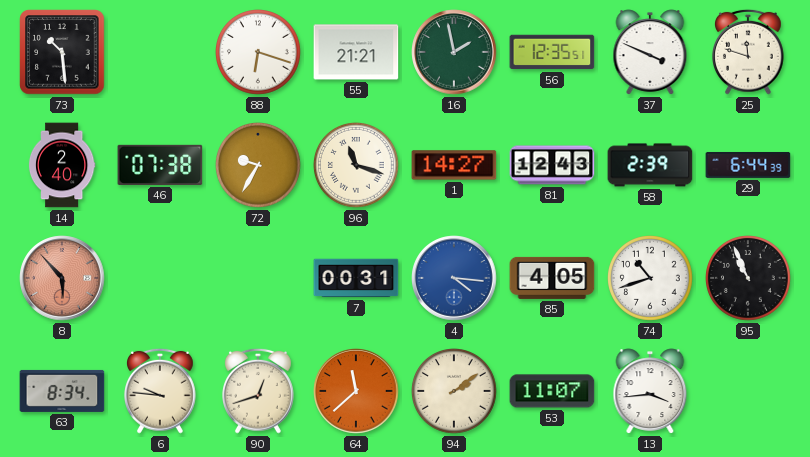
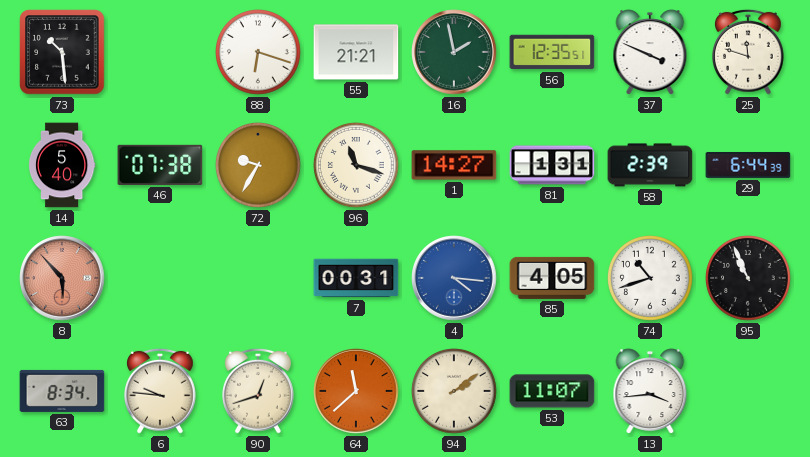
14: 2:40 -> 5:40 (62, 165)
81: 12:43 -> 1:31 (552, 165)
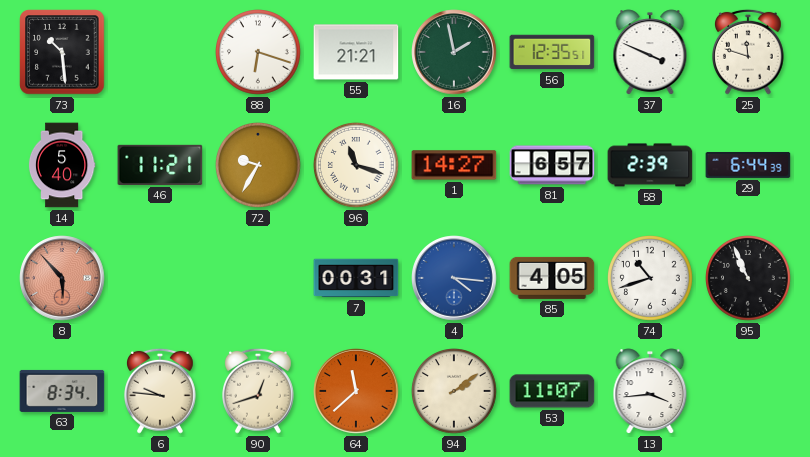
46: 07:38 -> 11:21 (160, 165)
81: 1:31 -> 6:57 (552, 165)
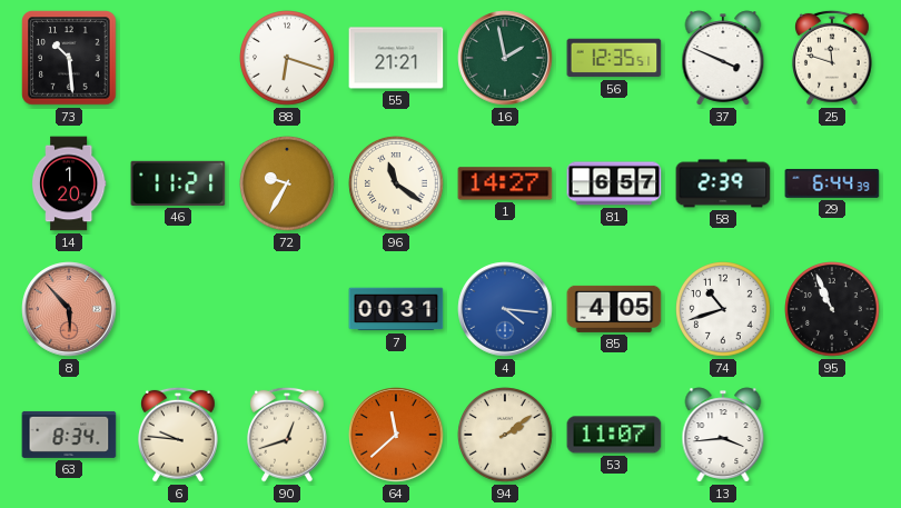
14: 5:40 -> 1:20 (69, 183)
96: 11:18 -> 11:21 (397, 185)
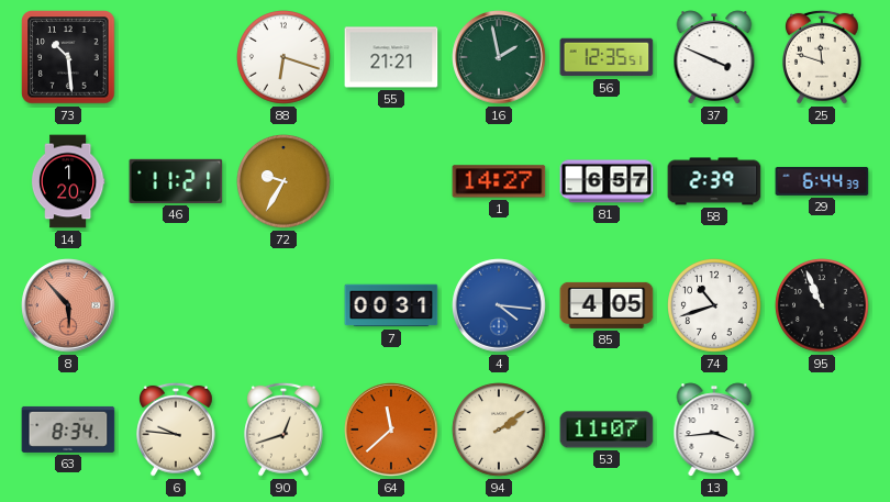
96: 11:21 -> none (397, 185)
